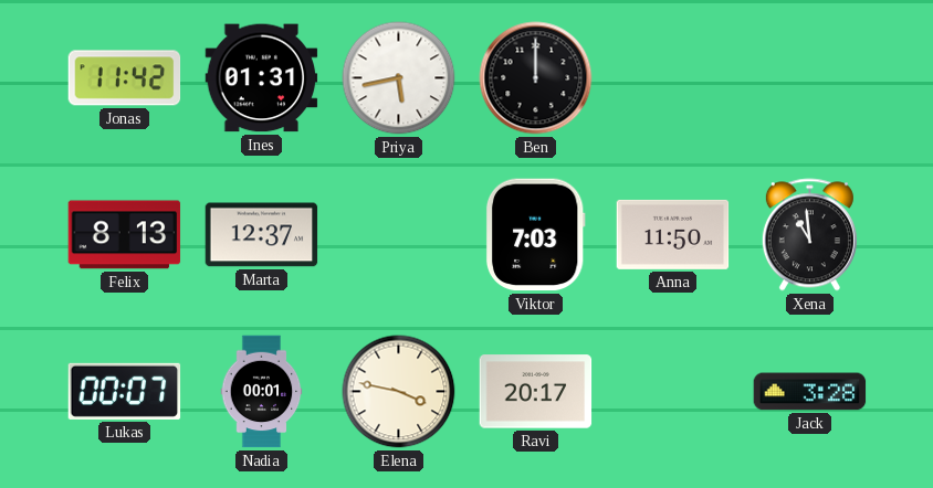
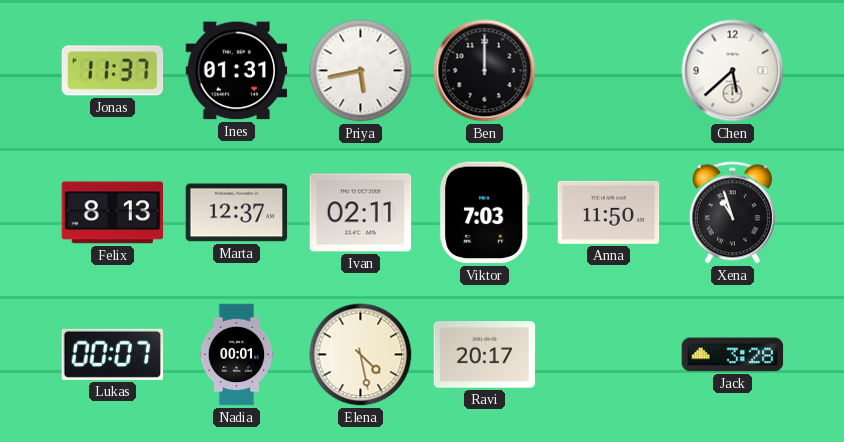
Jonas: 11:42 -> 11:37 (113, 71)
Chen: none -> 5:38 (733, 71)
Ivan: none -> 02:11 (361, 213)
Xena: 10:59 -> 10:57 (732, 213)
Elena: 3:47 -> 4:28 (361, 355)
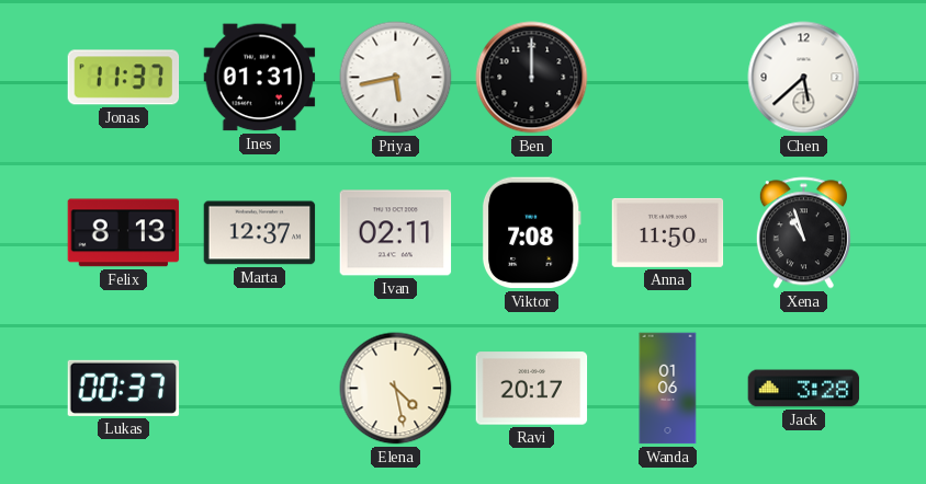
Viktor: 7:03 -> 7:08 (531, 233)
Lukas: 00:07 -> 00:37 (124, 388)
Nadia: 00:01 -> none (237, 355)
Wanda: none -> 01:06 (668, 389)
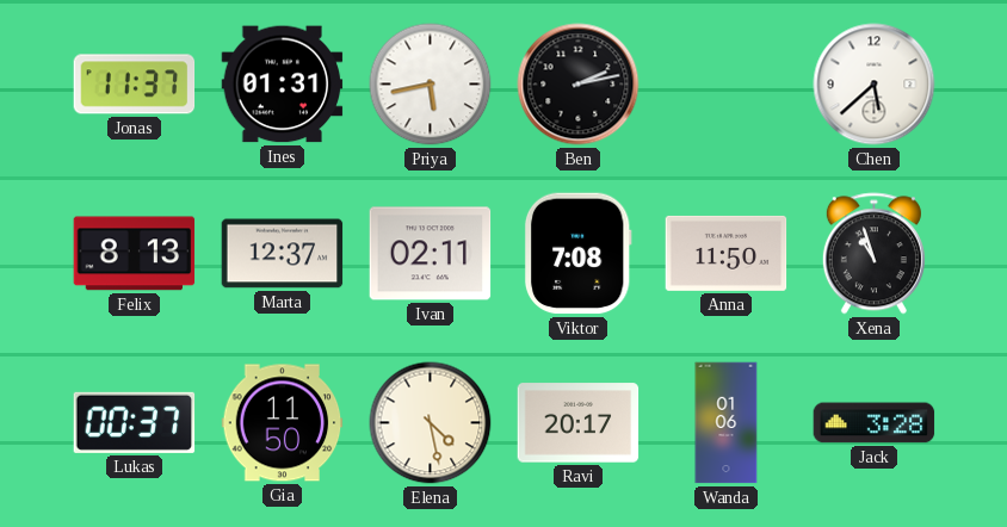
Ben: 12:00 -> 2:13 (579, 85)
Gia: none -> 11:50 (283, 423)
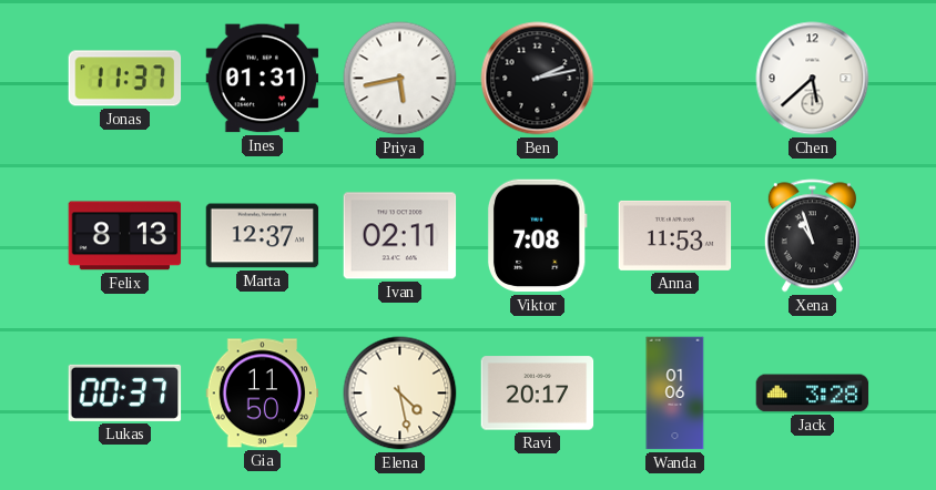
Anna: 11:50 -> 11:53 (675, 235)
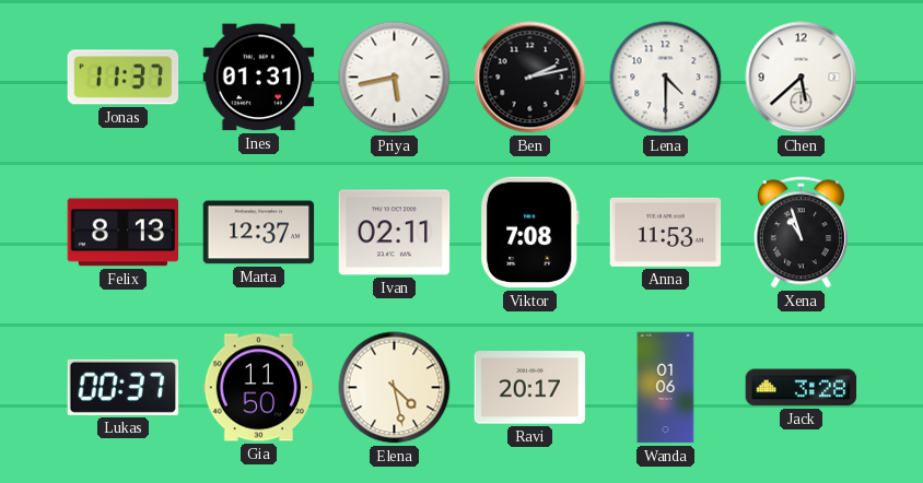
Lena: none -> 4:30 (666, 78)
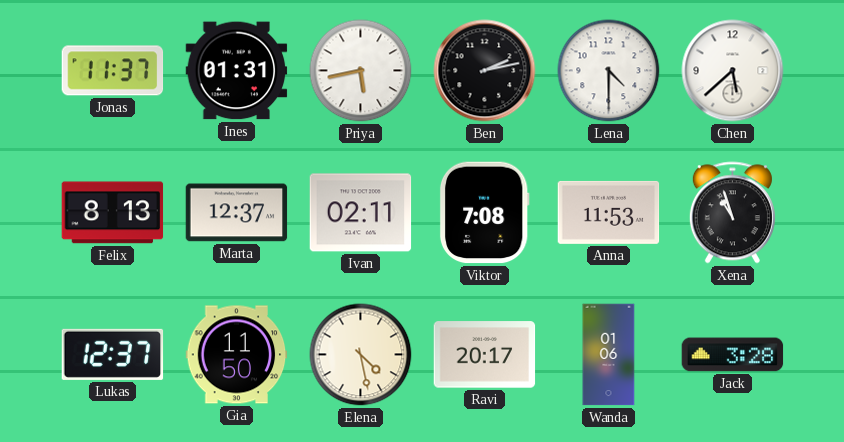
Lukas: 00:37 -> 12:37 (113, 354)
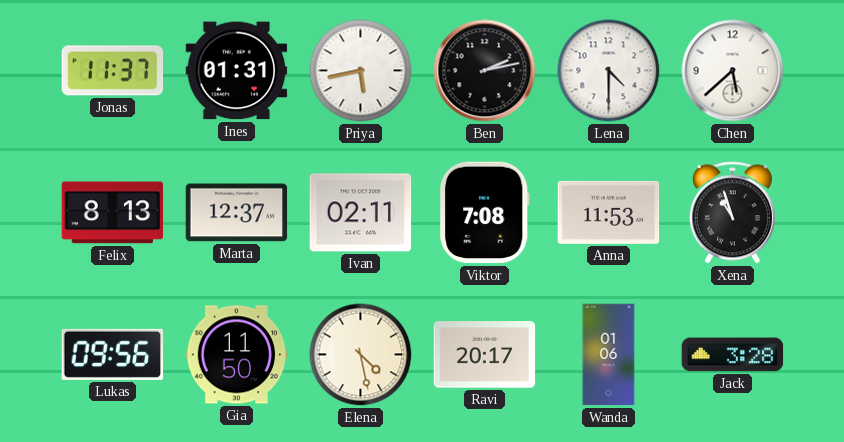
Lukas: 12:37 -> 09:56 (113, 354)
